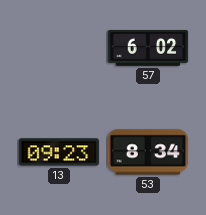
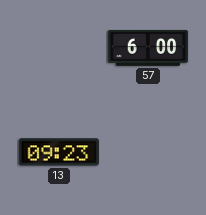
57: 6:02 -> 6:00 (148, 48)
53: 8:34 -> none (148, 152)
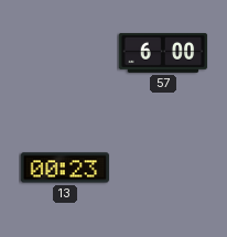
13: 09:23 -> 00:23 (65, 168)
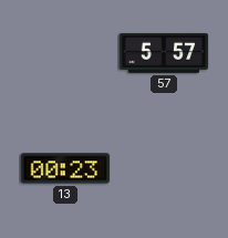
57: 6:00 -> 5:57 (164, 53)
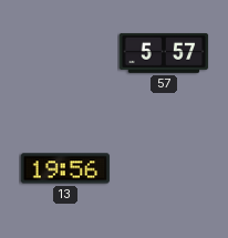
13: 00:23 -> 19:56 (65, 168)
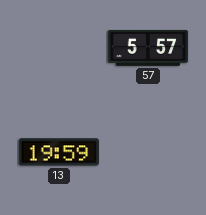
13: 19:56 -> 19:59 (59, 152)
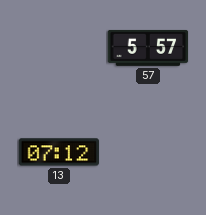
13: 19:59 -> 07:12 (59, 152)
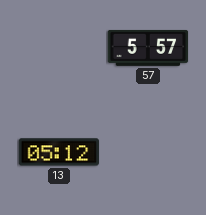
13: 07:12 -> 05:12 (59, 152)
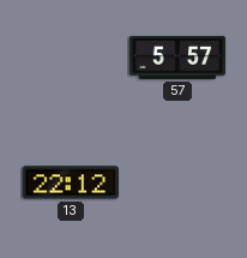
13: 05:12 -> 22:12 (71, 182)
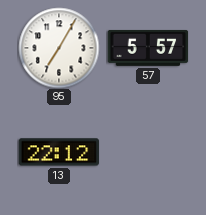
95: none -> 7:05 (59, 48)
